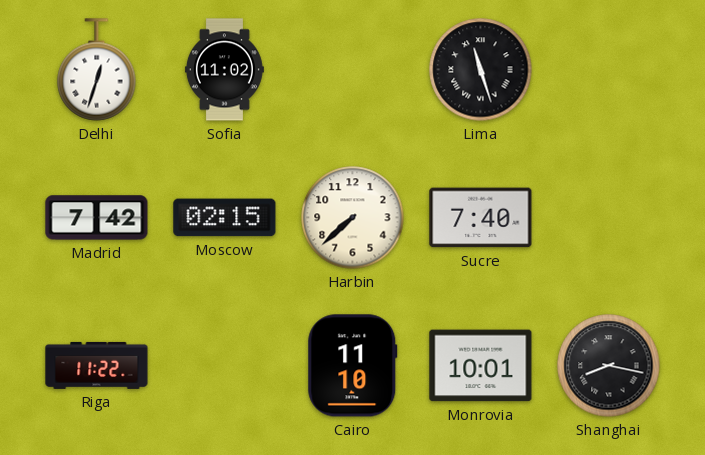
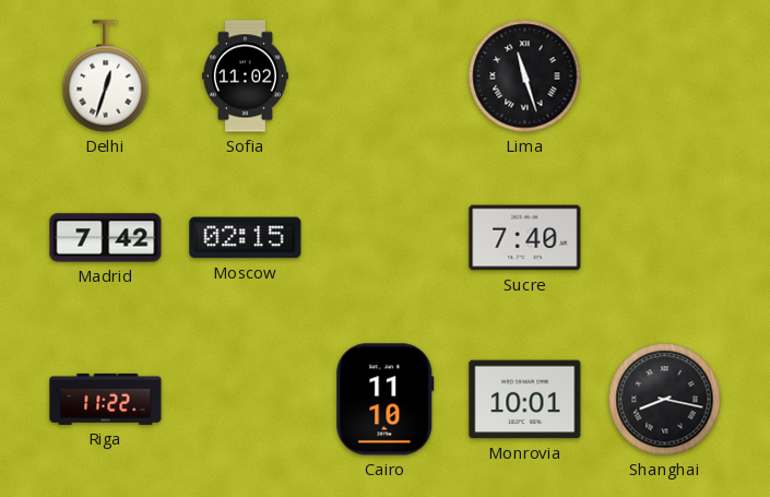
Harbin: 7:38 -> none (353, 218)
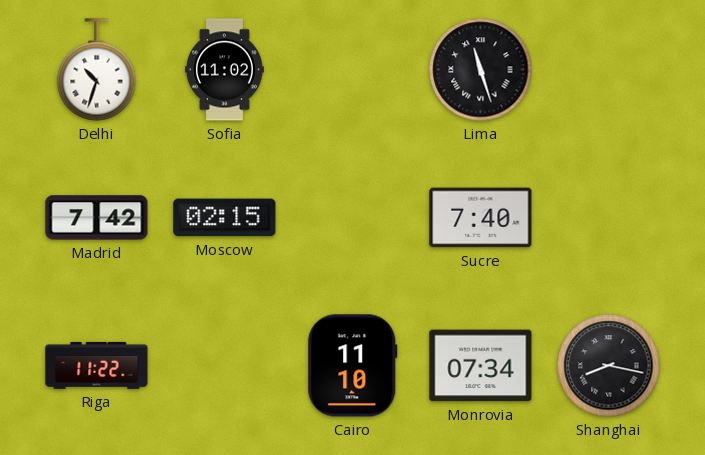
Delhi: 12:33 -> 10:33 (97, 70)
Monrovia: 10:01 -> 07:34 (481, 366)
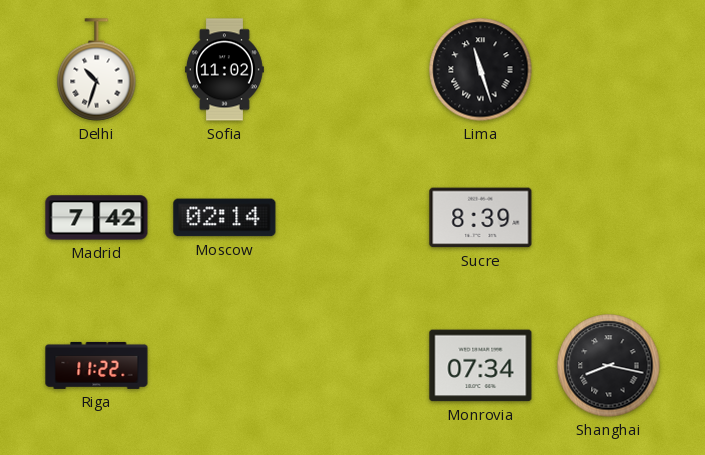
Moscow: 02:15 -> 02:14 (225, 218)
Sucre: 7:40 -> 8:39 (481, 218)
Cairo: 11:10 -> none (353, 366)
